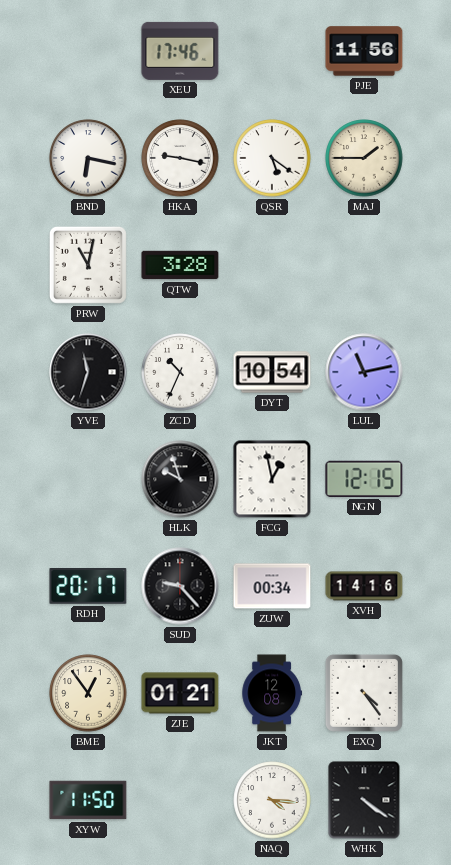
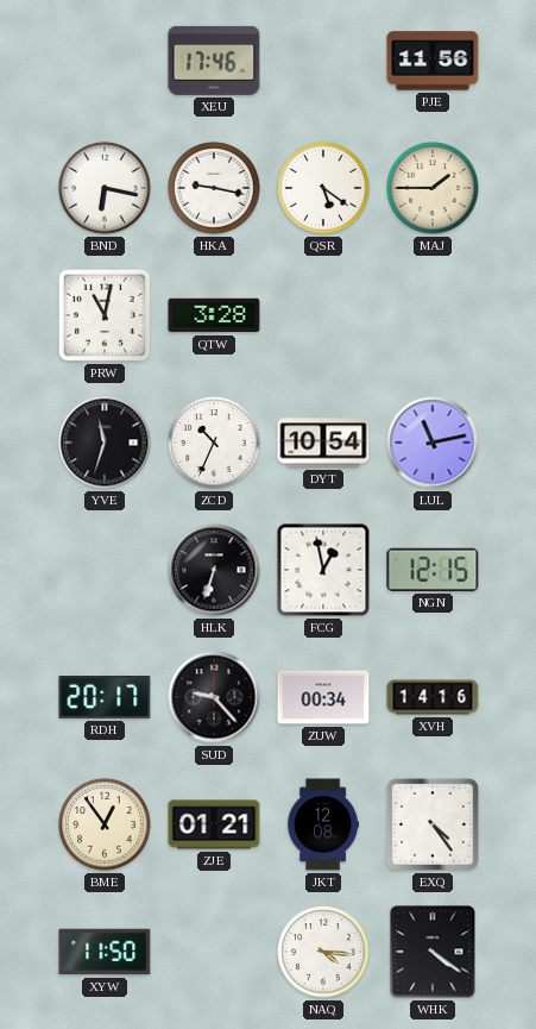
HLK: 9:57 -> 6:33 (214, 570)
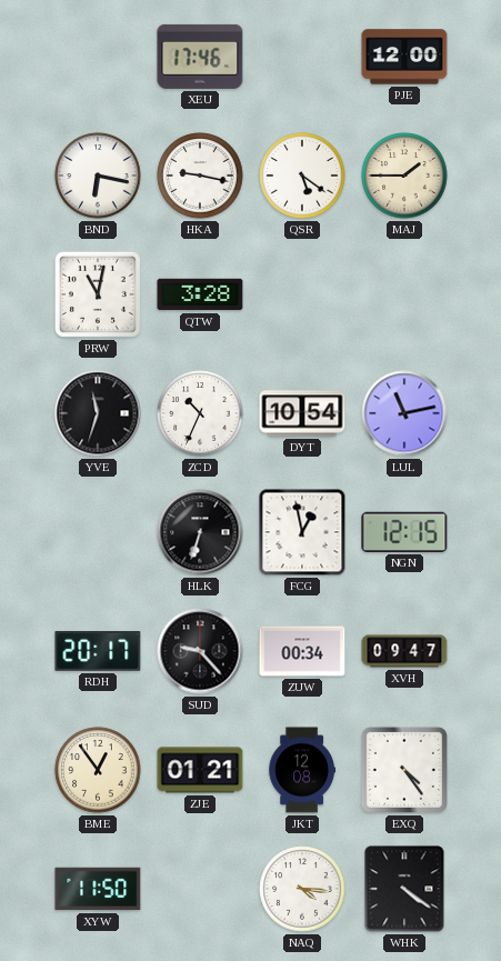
PJE: 11:56 -> 12:00 (404, 57)
XVH: 14:16 -> 09:47 (404, 651)
